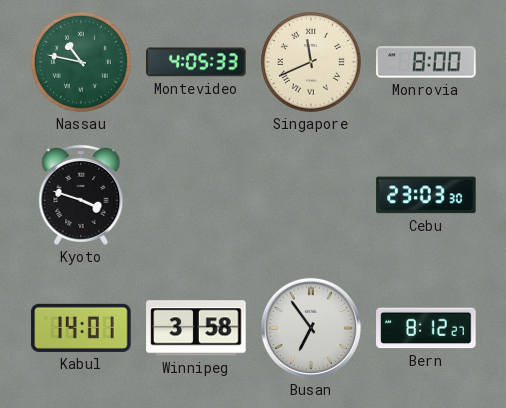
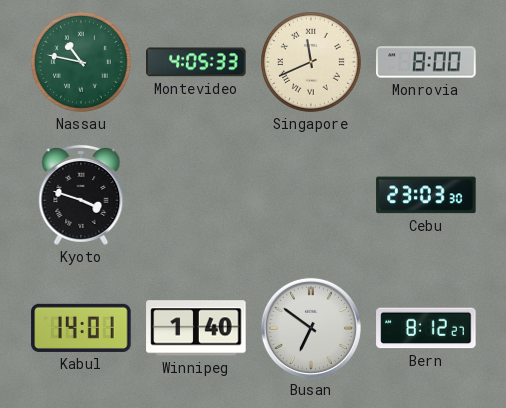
Winnipeg: 3:58 -> 1:40 (196, 328)
Busan: 6:54 -> 6:51 (311, 328)
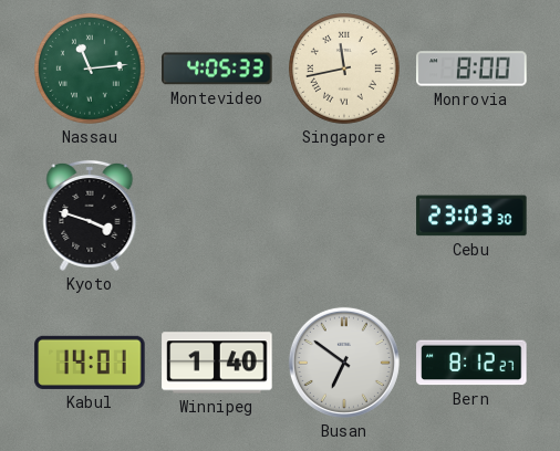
Nassau: 10:47 -> 11:14 (91, 70)
Singapore: 11:41 -> 11:43 (345, 70)
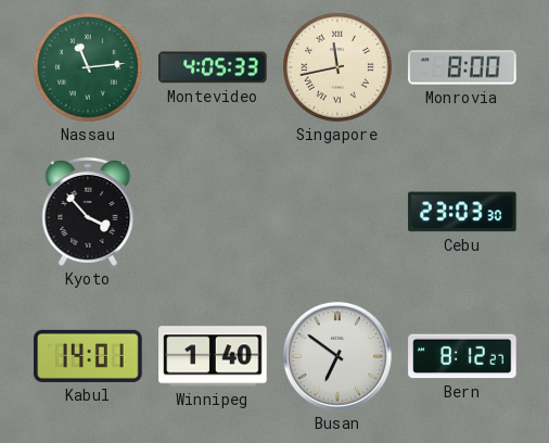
Kyoto: 3:48 -> 3:53 (88, 212)
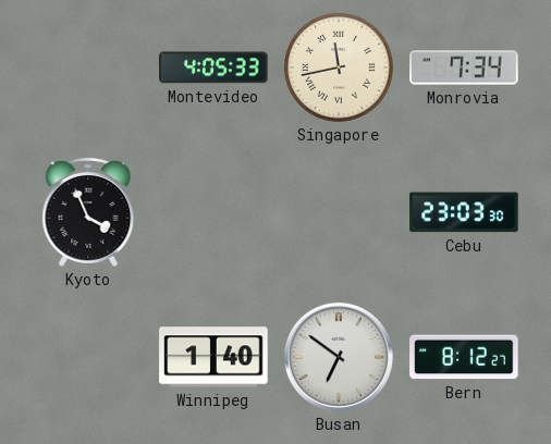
Nassau: 11:14 -> none (89, 68)
Monrovia: 8:00 -> 7:34 (464, 67)
Kyoto: 3:53 -> 3:56 (88, 212)
Kabul: 14:01 -> none (88, 356)
